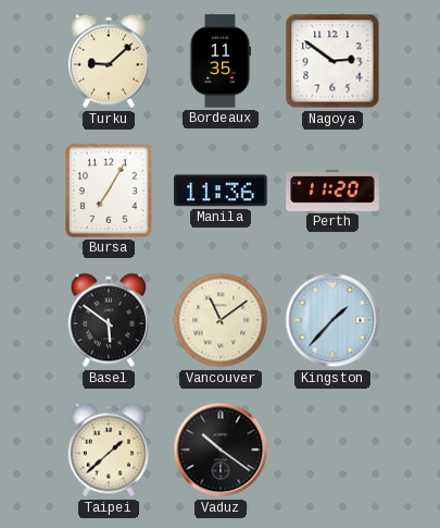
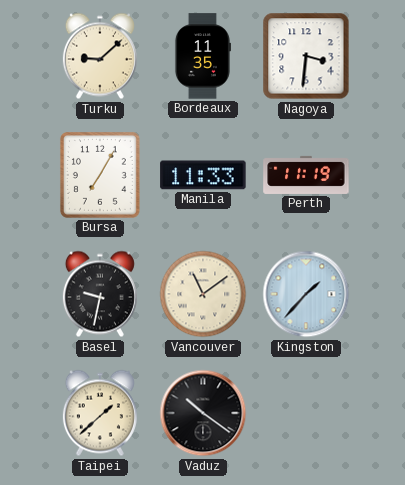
Nagoya: 2:51 -> 3:31 (306, 56)
Manila: 11:36 -> 11:33 (203, 175)
Perth: 11:20 -> 11:19 (306, 175)
Basel: 5:51 -> 9:32 (100, 294)
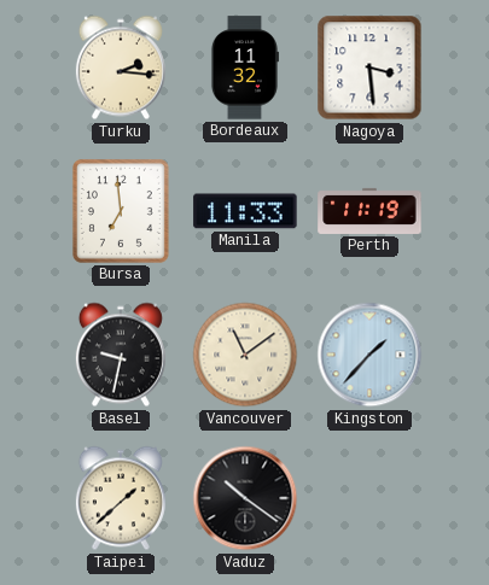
Turku: 9:08 -> 2:16 (121, 68)
Bordeaux: 11:35 -> 11:32 (244, 68)
Nagoya: 3:31 -> 3:29 (369, 68)
Bursa: 7:05 -> 6:59 (121, 211)
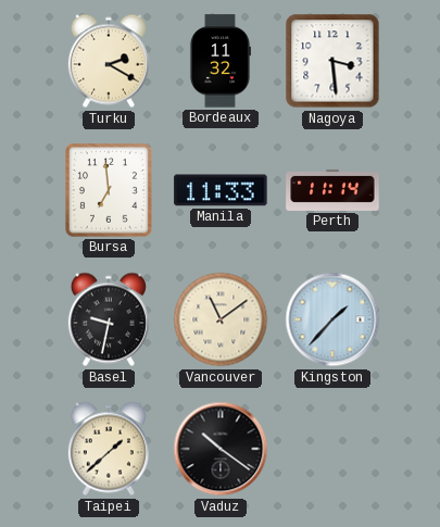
Turku: 2:16 -> 2:20 (109, 61)
Perth: 11:19 -> 11:14 (332, 190)
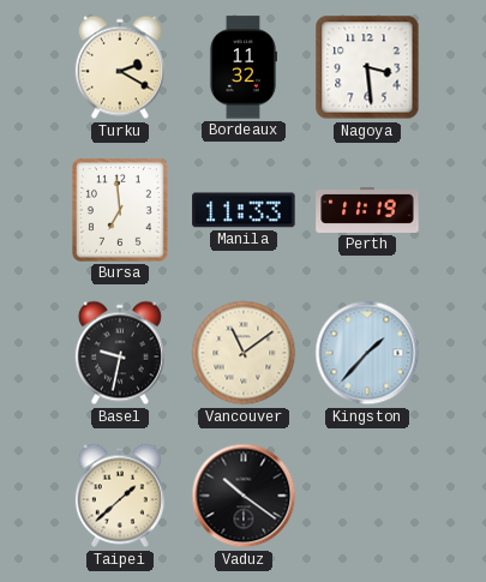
Perth: 11:14 -> 11:19 (367, 210)
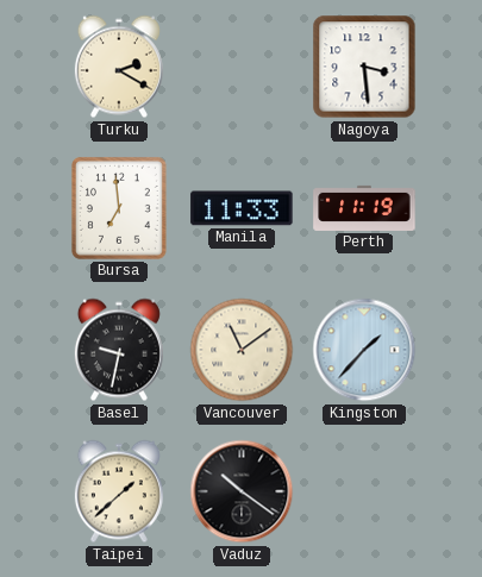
Bordeaux: 11:32 -> none (242, 67)
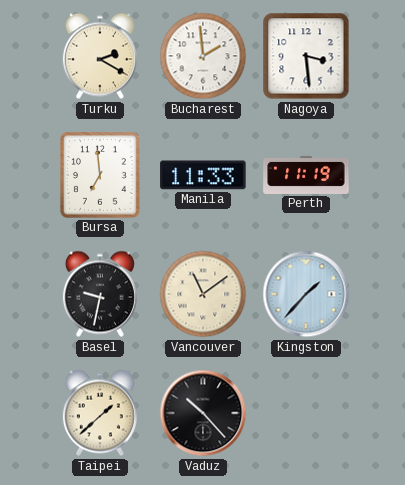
Bucharest: none -> 1:59 (203, 56)
Vaduz: 10:21 -> 10:23 (203, 413)
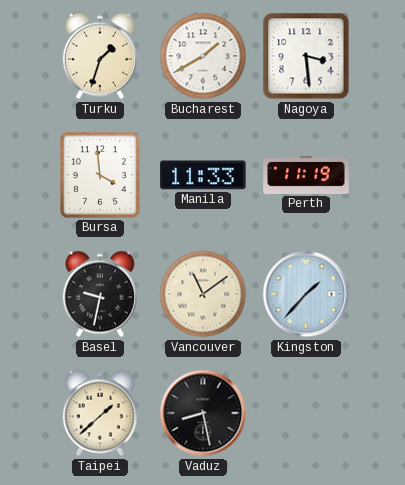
Turku: 2:20 -> 1:33 (100, 56)
Bucharest: 1:59 -> 1:40 (203, 56)
Bursa: 6:59 -> 3:59 (100, 175)
Vaduz: 10:23 -> 8:28 (203, 413)
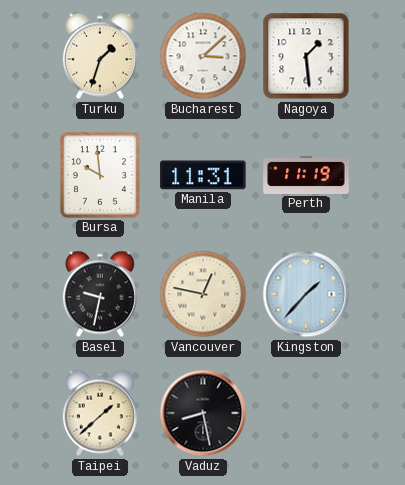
Bucharest: 1:40 -> 3:08 (203, 56)
Nagoya: 3:29 -> 1:29 (306, 56)
Bursa: 3:59 -> 9:59 (100, 175)
Manila: 11:33 -> 11:31 (203, 175)
Vancouver: 11:09 -> 12:47 (203, 294)
